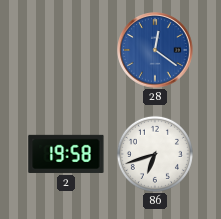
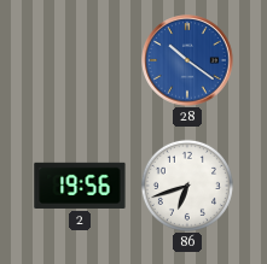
28: 12:21 -> 10:21 (187, 60)
2: 19:58 -> 19:56 (80, 186)
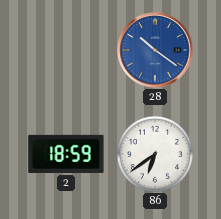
2: 19:56 -> 18:59 (66, 154)
86: 6:42 -> 6:39 (155, 154)
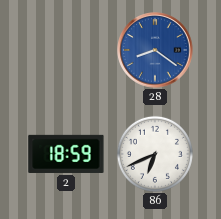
28: 10:21 -> 8:21 (155, 50)
86: 6:39 -> 6:41 (155, 154)
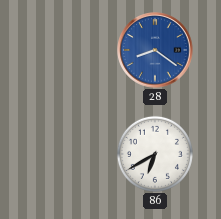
2: 18:59 -> none (66, 154)
86: 6:41 -> 6:40 (155, 154)
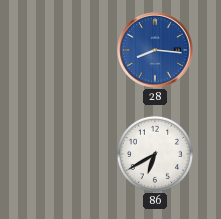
28: 8:21 -> 8:16 (155, 50)
